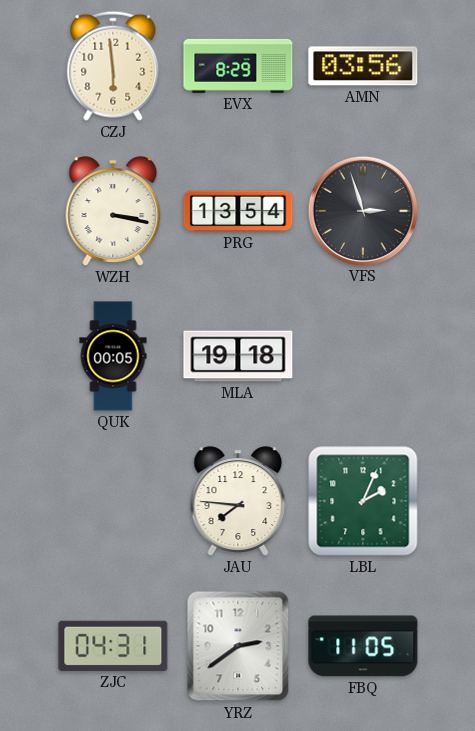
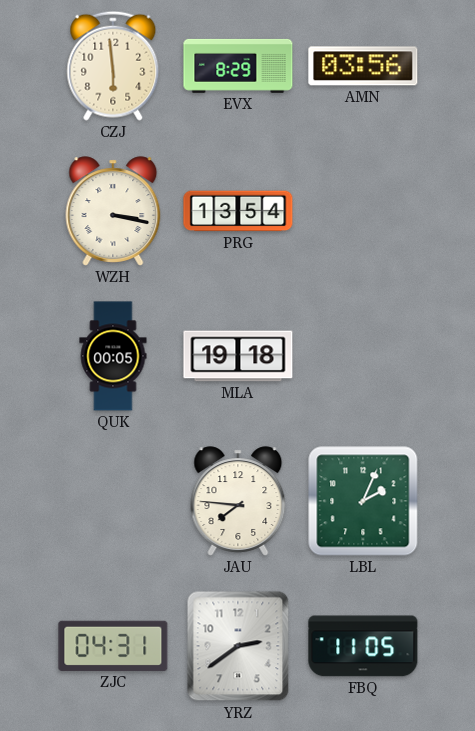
VFS: 2:57 -> none (362, 210)
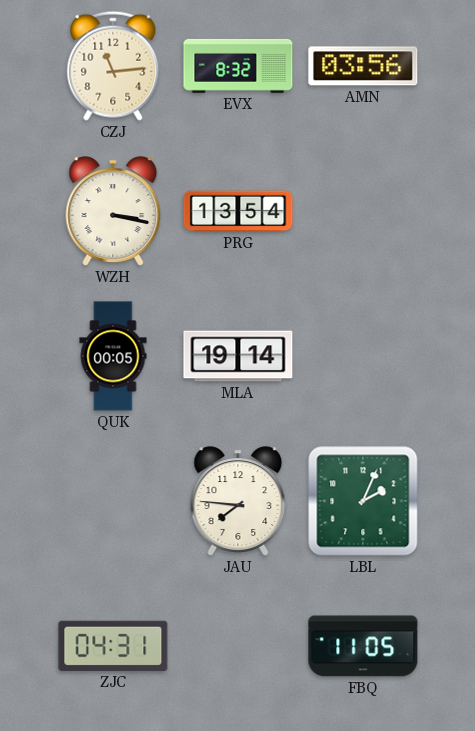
CZJ: 5:59 -> 11:14 (113, 66)
EVX: 8:29 -> 8:32 (238, 66)
MLA: 19:18 -> 19:14 (238, 356)
YRZ: 2:39 -> none (238, 646)
